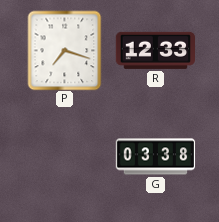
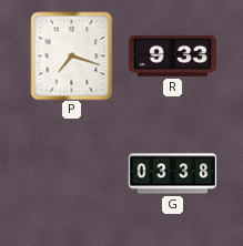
R: 12:33 -> 9:33 (172, 55)
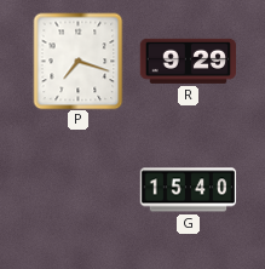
R: 9:33 -> 9:29 (188, 61)
G: 03:38 -> 15:40 (188, 190)
